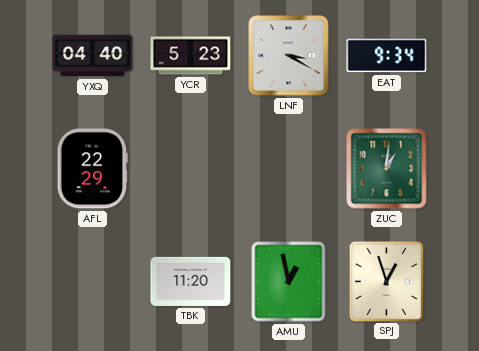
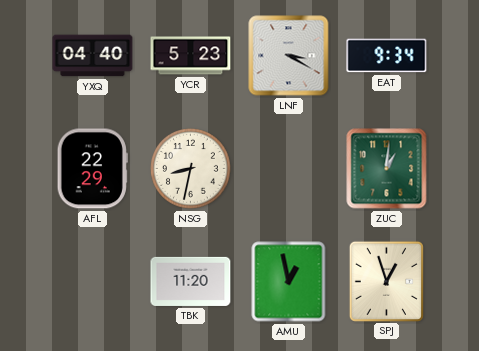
NSG: none -> 8:32 (191, 169)
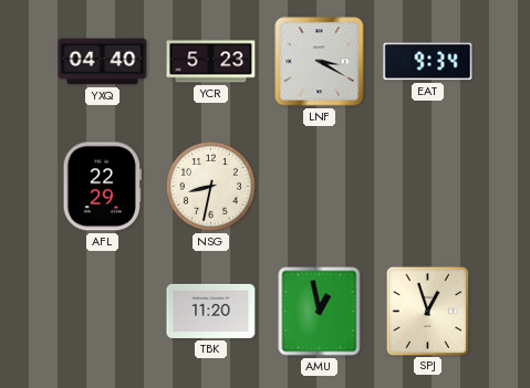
ZUC: 1:01 -> none (387, 169)
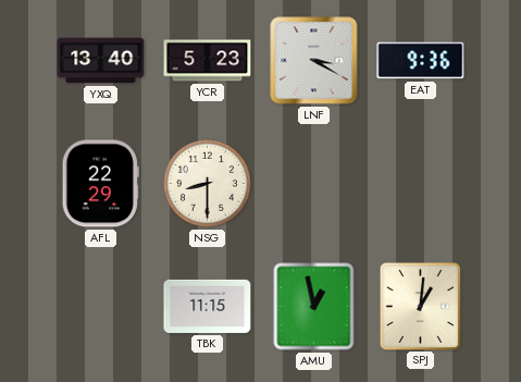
YXQ: 04:40 -> 13:40 (101, 61)
EAT: 9:34 -> 9:36 (421, 61)
NSG: 8:32 -> 8:30 (208, 184)
TBK: 11:20 -> 11:15 (208, 306)
SPJ: 12:57 -> 1:01 (420, 306)
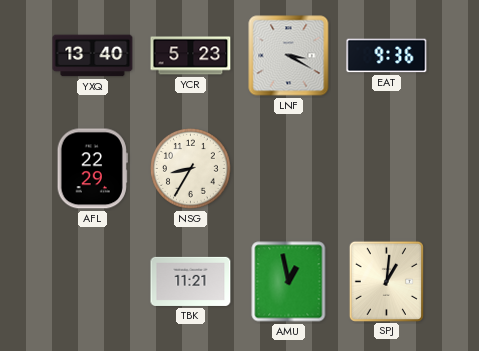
NSG: 8:30 -> 8:35 (191, 169)
TBK: 11:15 -> 11:21 (191, 281)
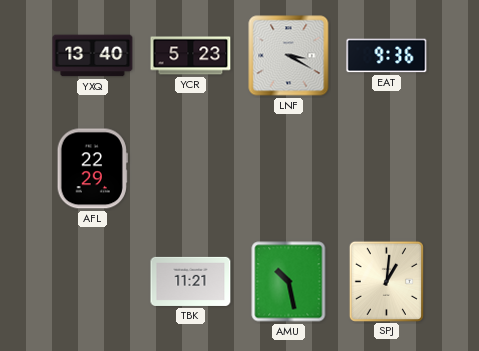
NSG: 8:35 -> none (191, 169)
AMU: 12:58 -> 10:28 (289, 282)
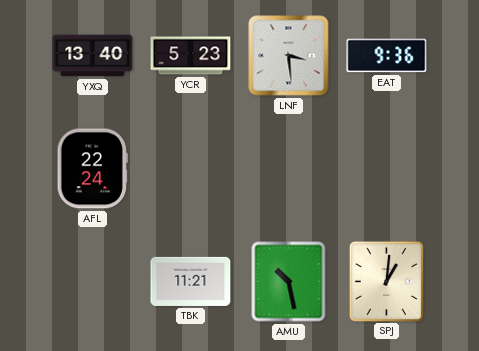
LNF: 3:20 -> 3:29 (289, 56)
AFL: 22:29 -> 22:24 (92, 169)
